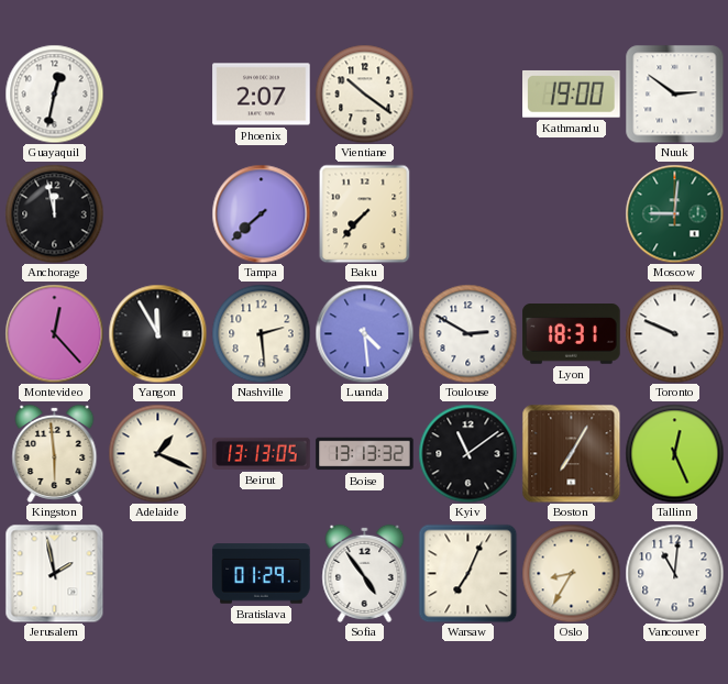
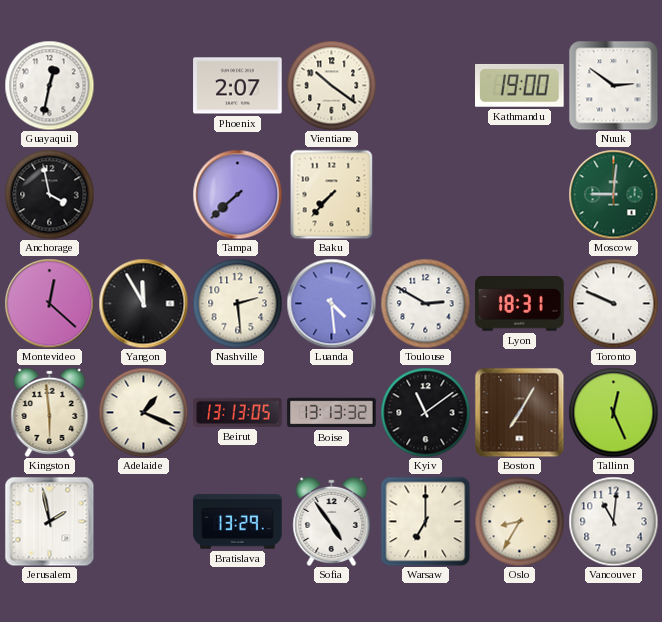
Anchorage: 11:58 -> 3:58 (49, 194)
Montevideo: 12:23 -> 12:22 (49, 303)
Bratislava: 01:29 -> 13:29 (238, 522)
Warsaw: 7:04 -> 7:00 (425, 521)
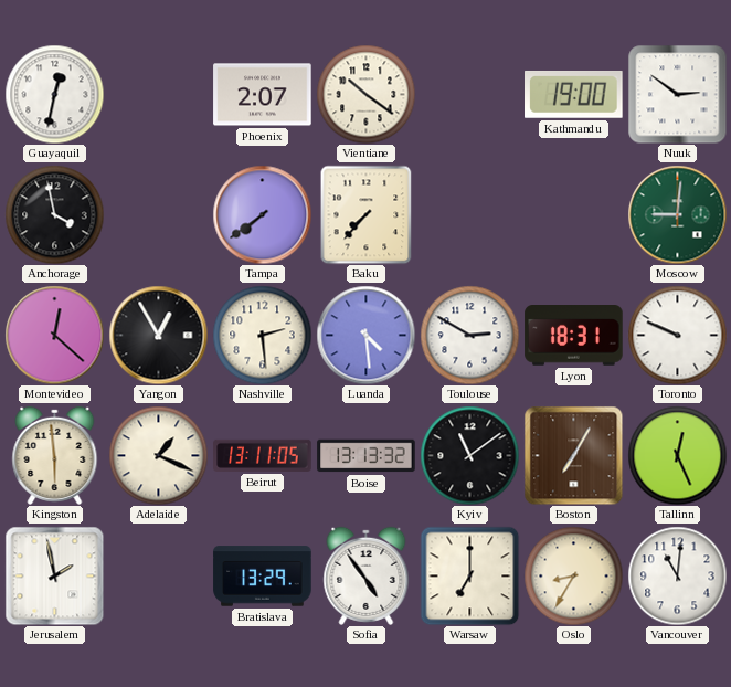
Tampa: 7:38 -> 7:39 (262, 214)
Yangon: 11:55 -> 12:55 (158, 335)
Beirut: 13:13 -> 13:11 (263, 455)
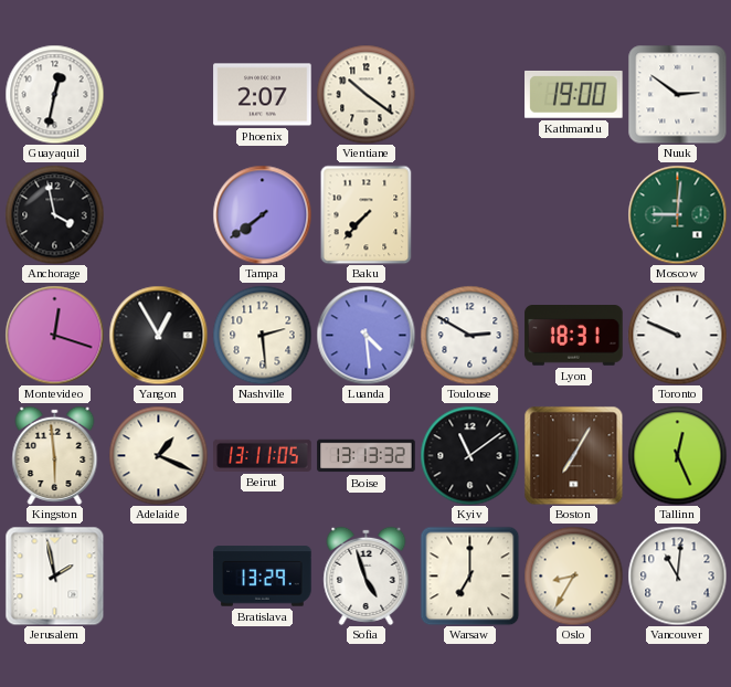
Montevideo: 12:22 -> 12:18 (54, 335)
Sofia: 4:54 -> 4:57 (367, 575)
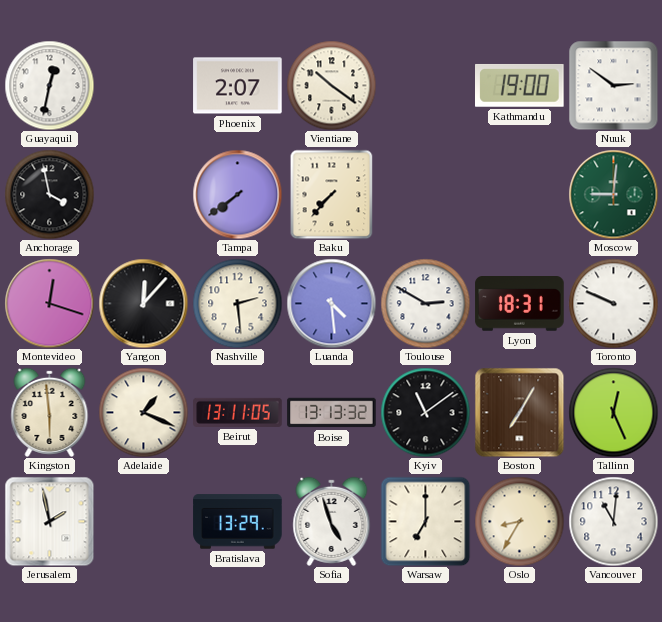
Yangon: 12:55 -> 12:07 (143, 303)
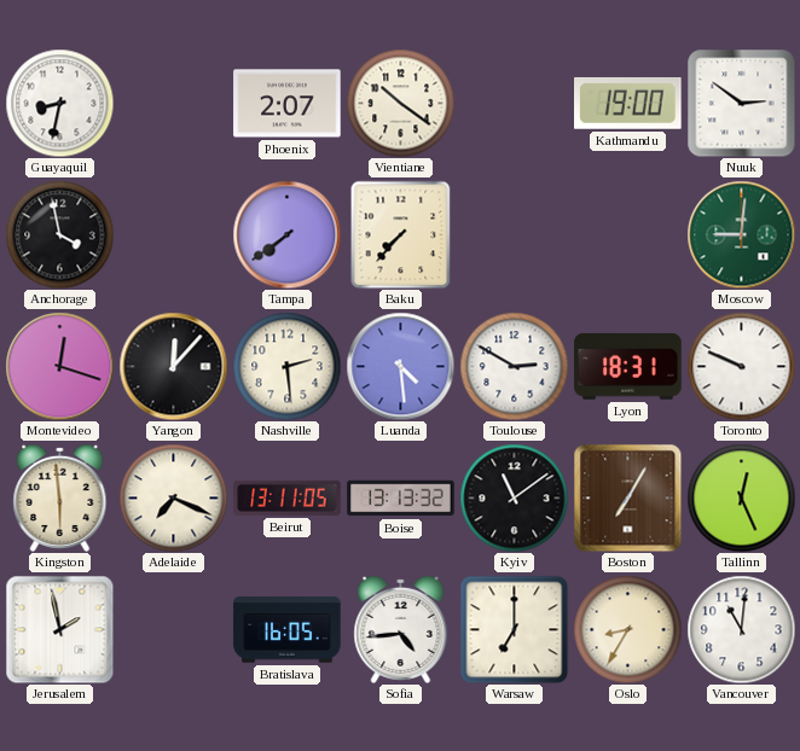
Guayaquil: 12:32 -> 8:32 (59, 103)
Adelaide: 1:19 -> 7:19 (173, 497)
Bratislava: 13:29 -> 16:05 (288, 630)
Sofia: 4:57 -> 4:44 (401, 629)
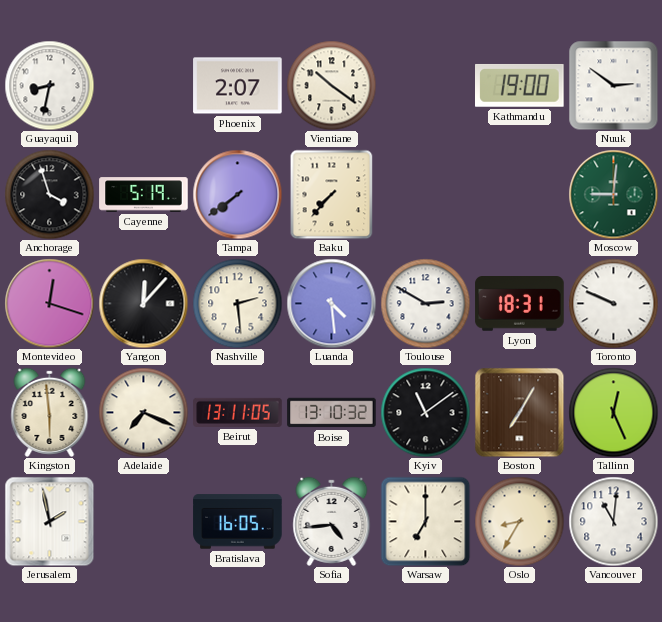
Anchorage: 3:58 -> 3:57 (49, 194)
Cayenne: none -> 5:19 (144, 195)
Boise: 13:13 -> 13:10 (332, 413)
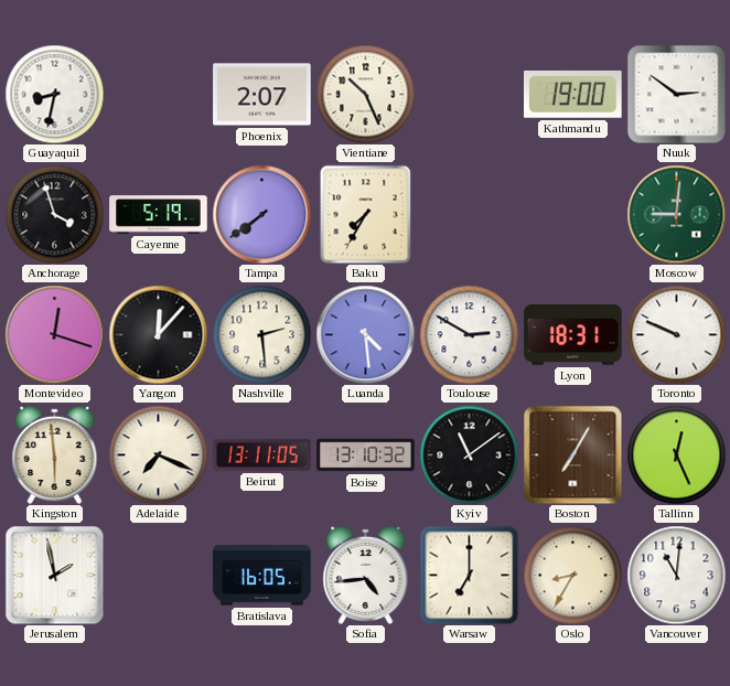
Vientiane: 10:21 -> 10:26 (365, 94)
Baku: 7:37 -> 7:35 (366, 214)
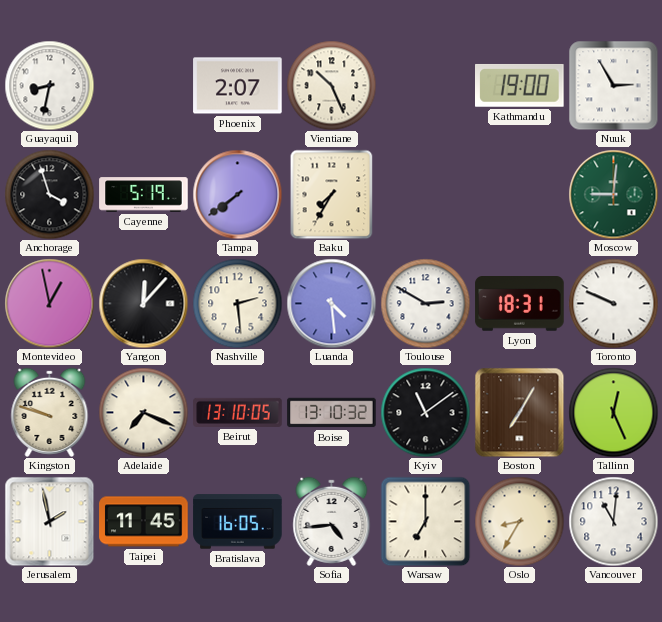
Nuuk: 2:51 -> 2:55 (613, 85)
Montevideo: 12:18 -> 12:58 (49, 303)
Kingston: 5:59 -> 9:48 (50, 412)
Beirut: 13:11 -> 13:10 (238, 412)
Taipei: none -> 11:45 (144, 522)
